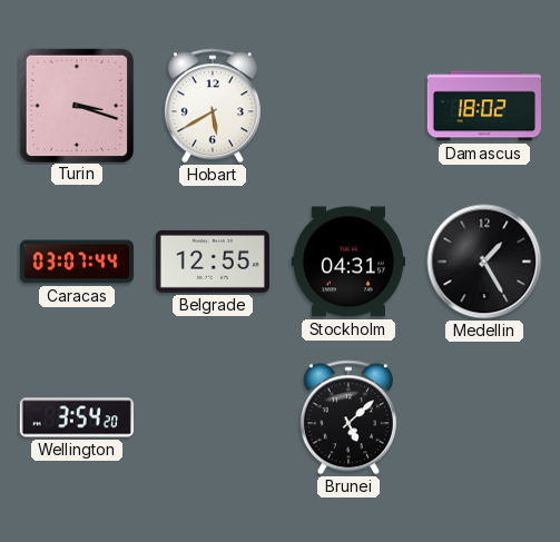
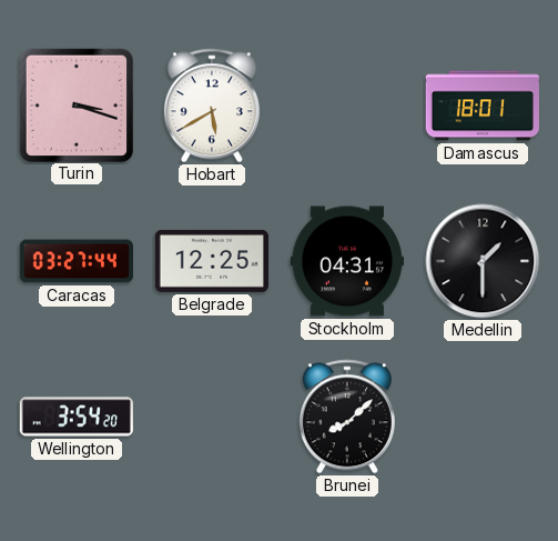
Damascus: 18:02 -> 18:01 (483, 106)
Caracas: 03:07 -> 03:27 (75, 261)
Belgrade: 12:55 -> 12:25 (212, 261)
Medellin: 1:25 -> 1:30 (483, 261)
Brunei: 5:08 -> 8:08 (347, 417)
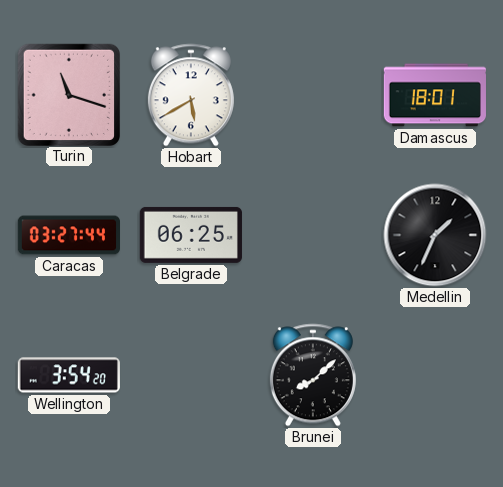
Turin: 3:18 -> 11:18 (68, 94)
Belgrade: 12:25 -> 06:25 (191, 235)
Stockholm: 04:31 -> none (347, 261)
Medellin: 1:30 -> 1:34 (435, 235)
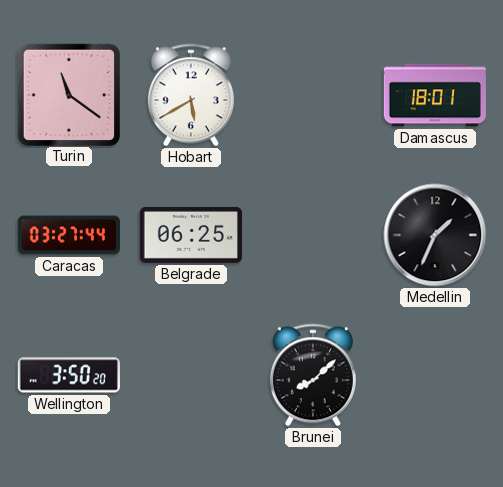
Turin: 11:18 -> 11:21 (68, 94)
Wellington: 3:54 -> 3:50 (69, 375)
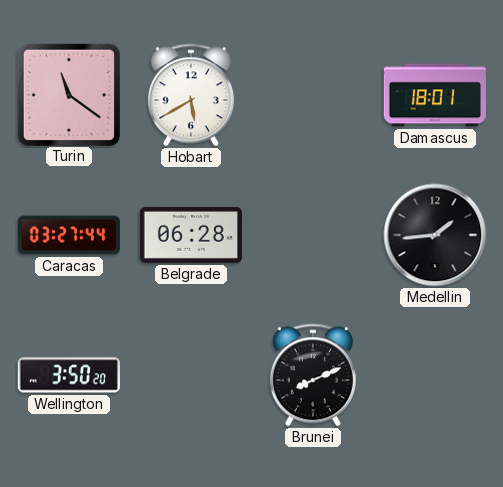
Belgrade: 06:25 -> 06:28 (191, 235)
Medellin: 1:34 -> 1:44 (435, 235)
Brunei: 8:08 -> 8:11 (313, 375)
